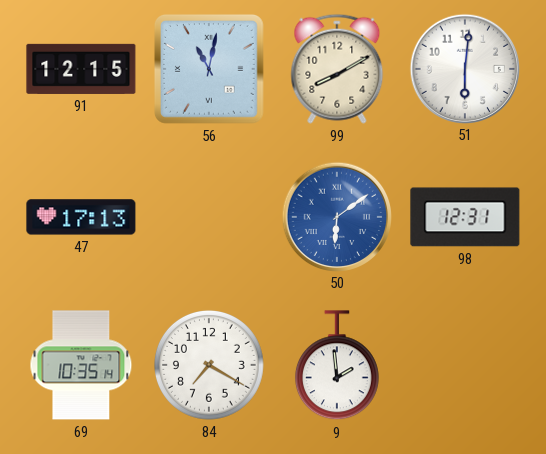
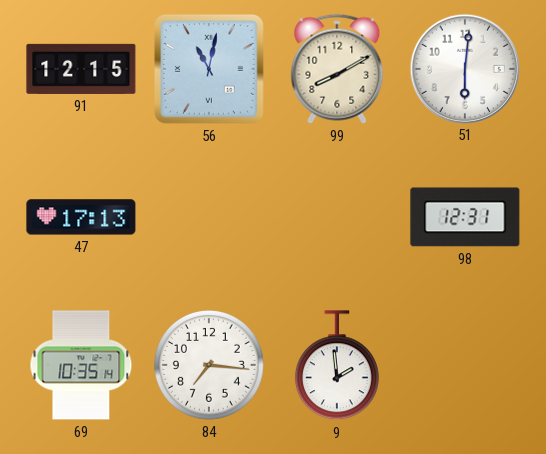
50: 6:09 -> none (336, 216)
84: 7:20 -> 7:16 (209, 365)
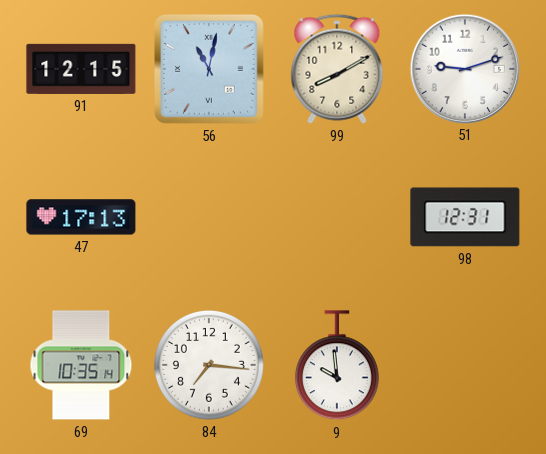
51: 6:01 -> 9:12 (464, 68)
9: 1:59 -> 9:59 (337, 366)
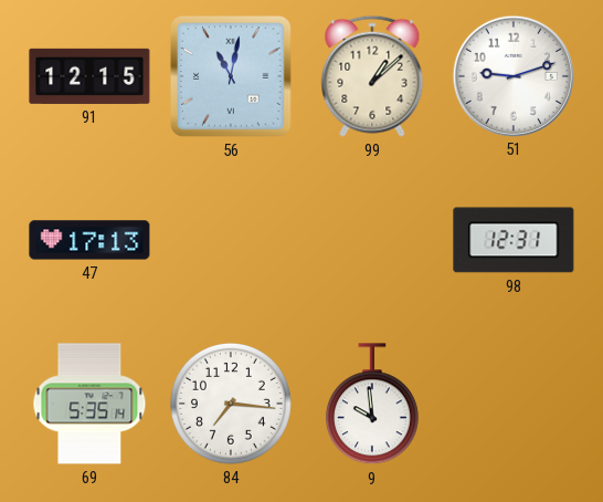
99: 8:10 -> 1:08 (372, 76)
69: 10:35 -> 5:35 (89, 404)
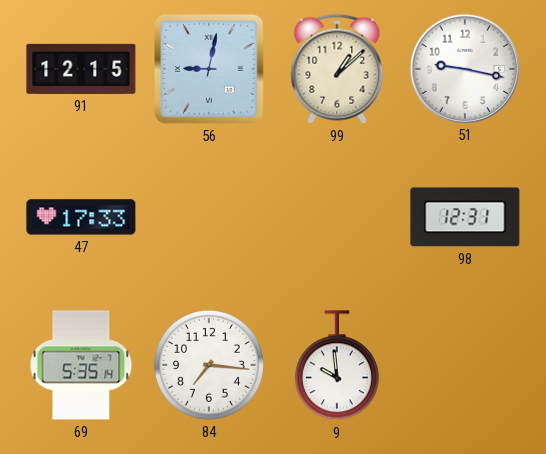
56: 11:02 -> 9:02 (209, 69)
51: 9:12 -> 9:17 (464, 68)
47: 17:13 -> 17:33 (81, 217)
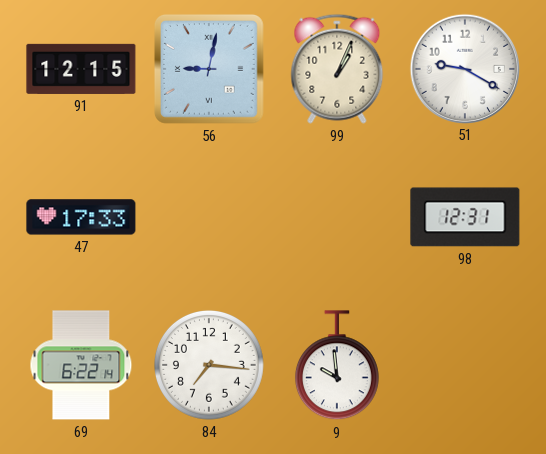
99: 1:08 -> 1:04 (337, 69)
51: 9:17 -> 9:20 (464, 68)
69: 5:35 -> 6:22 (81, 365)
